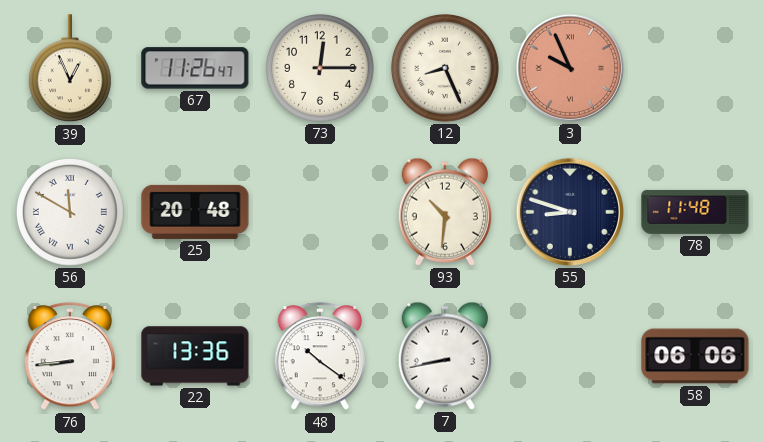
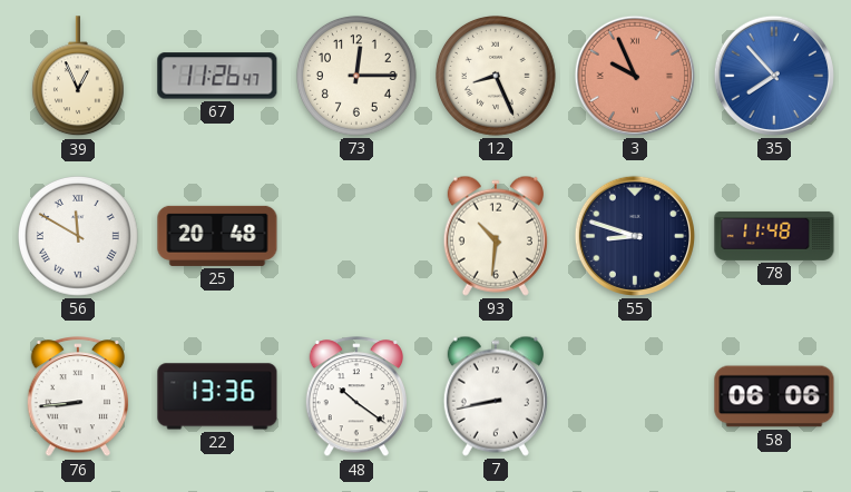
35: none -> 7:53 (774, 76)
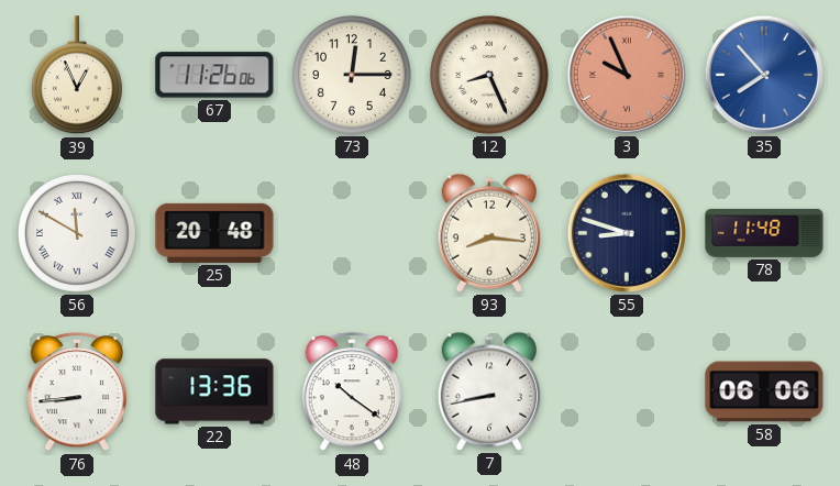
67: 11:26:47 -> 11:26:06 (214, 75)
93: 10:31 -> 8:16 (489, 233)
